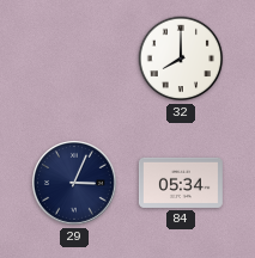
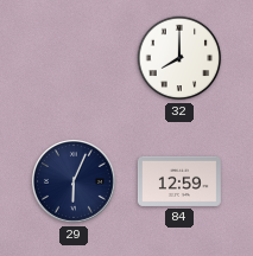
29: 3:04 -> 6:04 (75, 183)
84: 05:34 -> 12:59 (179, 181)
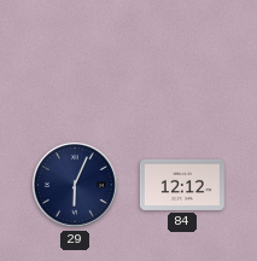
32: 8:00 -> none (179, 58)
84: 12:59 -> 12:12 (182, 185)
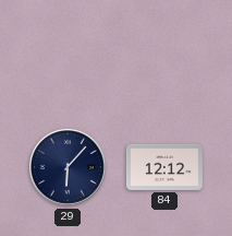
29: 6:04 -> 6:07 (69, 168)
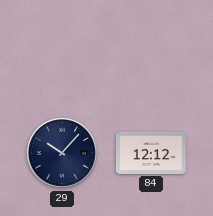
29: 6:07 -> 10:07 (63, 154)
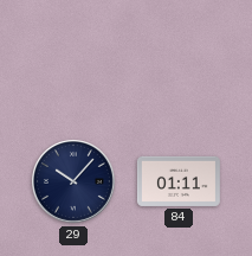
84: 12:12 -> 01:11 (179, 181)
